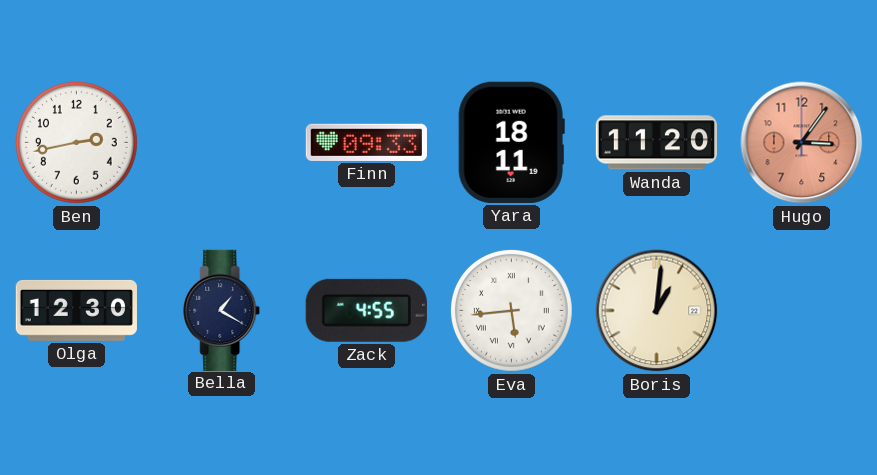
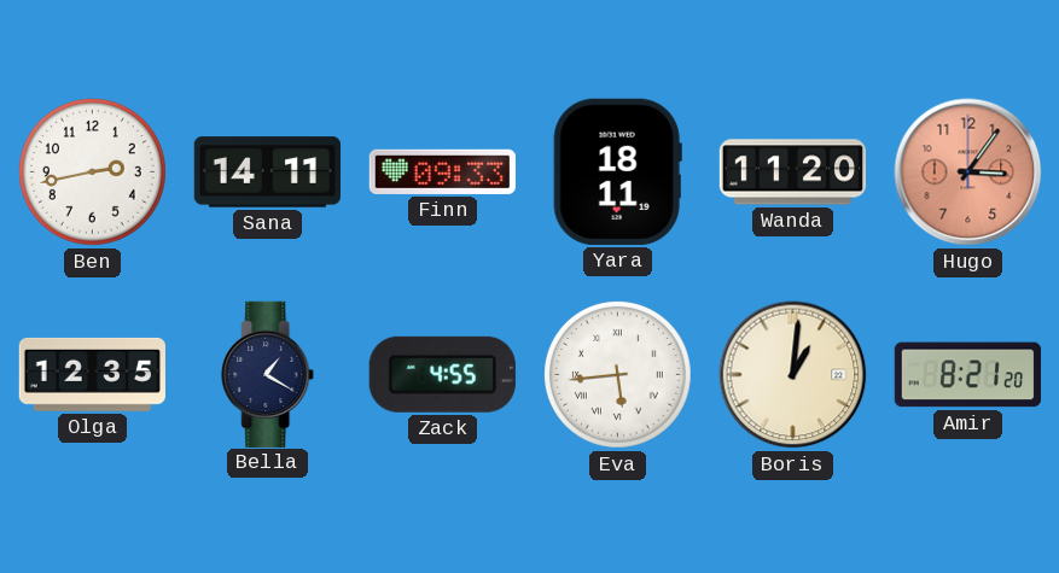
Sana: none -> 14:11 (267, 173)
Olga: 12:30 -> 12:35 (92, 374)
Amir: none -> 8:21 (967, 375)
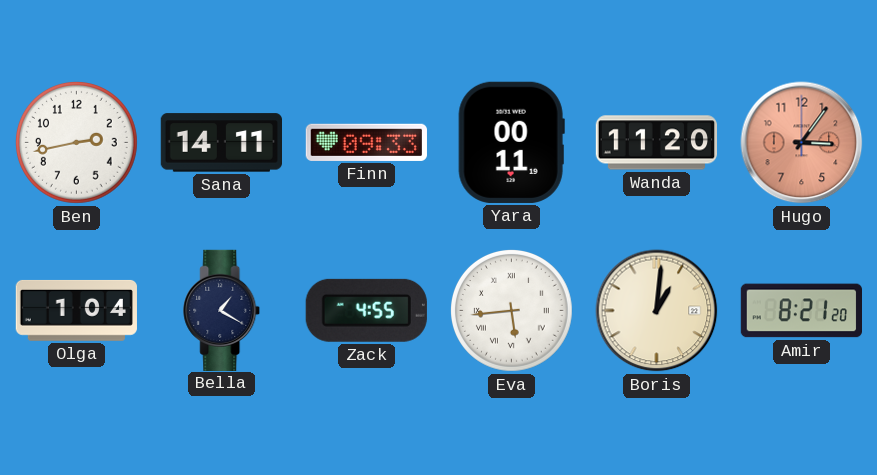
Yara: 18:11 -> 00:11 (511, 142)
Olga: 12:35 -> 1:04 (76, 310)
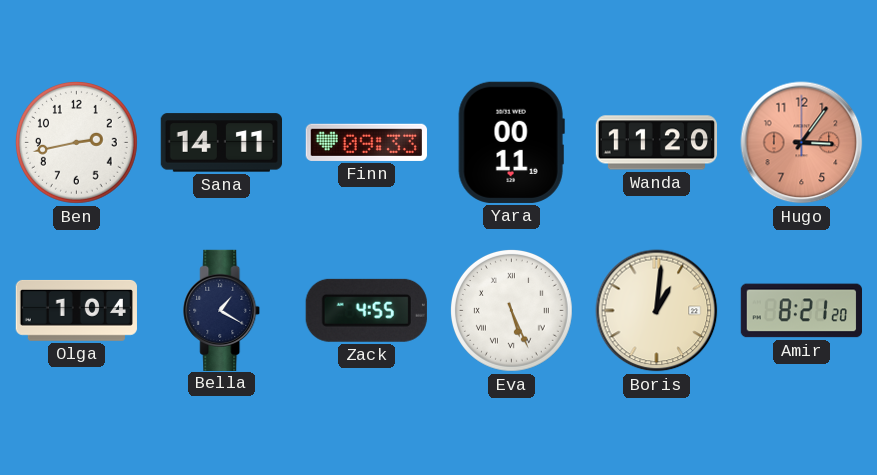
Eva: 5:44 -> 5:26 (512, 311)
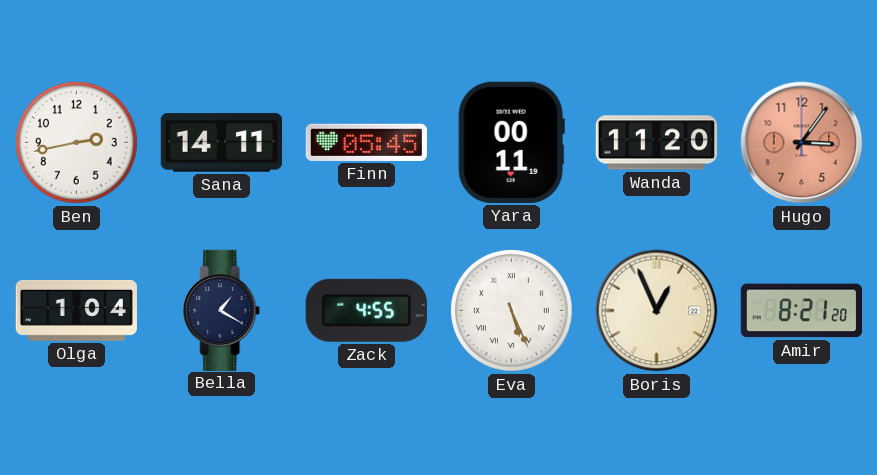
Finn: 09:33 -> 05:45 (366, 142)
Boris: 1:01 -> 12:56 (657, 311)
